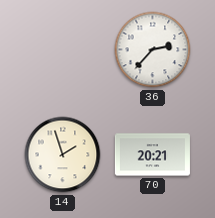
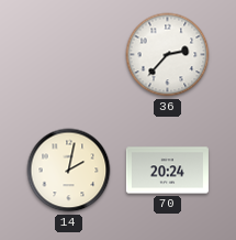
14: 1:57 -> 2:02 (69, 171)
70: 20:21 -> 20:24 (167, 171)
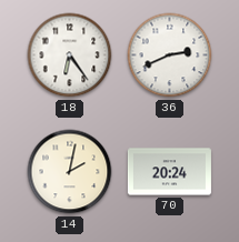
18: none -> 6:24 (70, 56)
36: 2:37 -> 2:41 (170, 56)
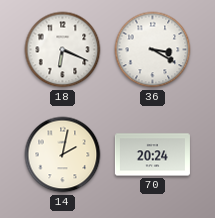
18: 6:24 -> 6:19 (63, 50)
36: 2:41 -> 3:20 (153, 50)
